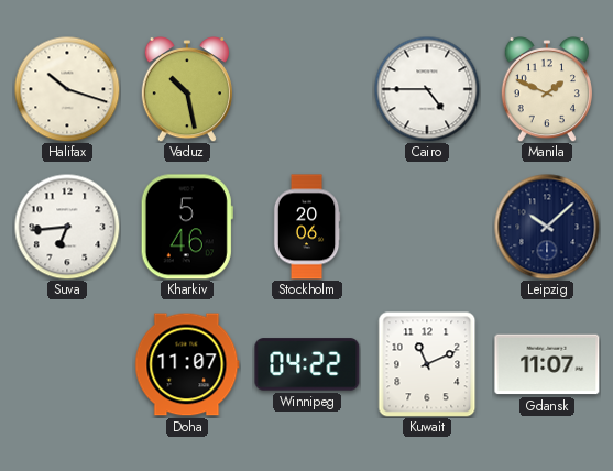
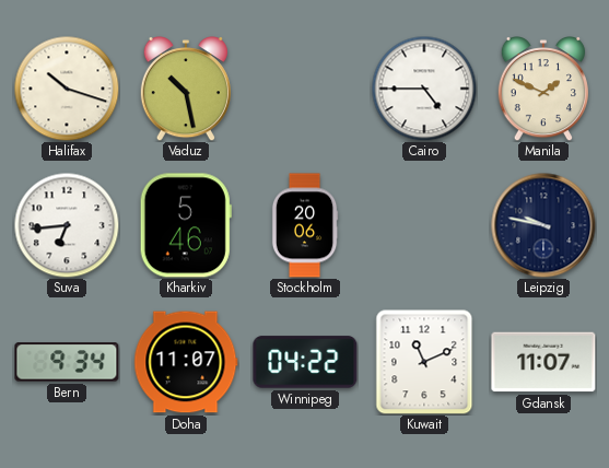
Leipzig: 10:08 -> 9:47 (543, 225)
Bern: none -> 9:34 (67, 362)
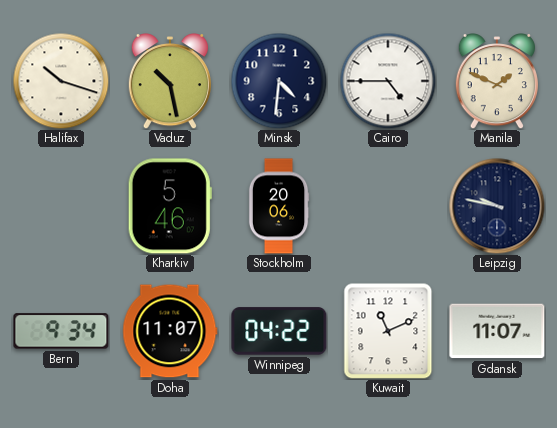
Minsk: none -> 4:31 (279, 81)
Suva: 6:44 -> none (67, 225)
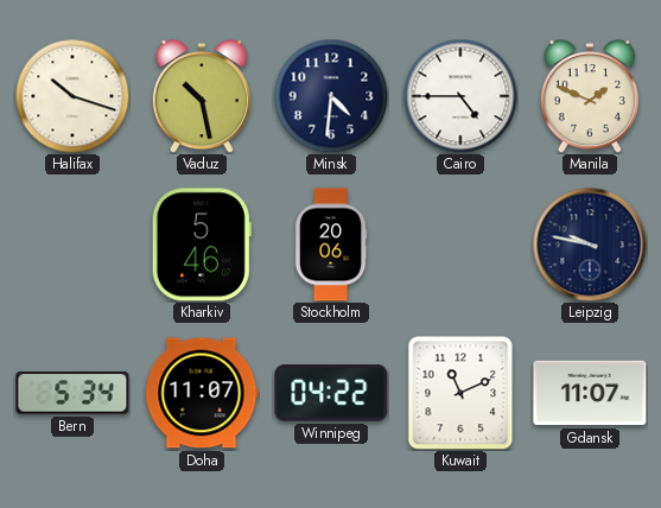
Bern: 9:34 -> 5:34 (72, 393)
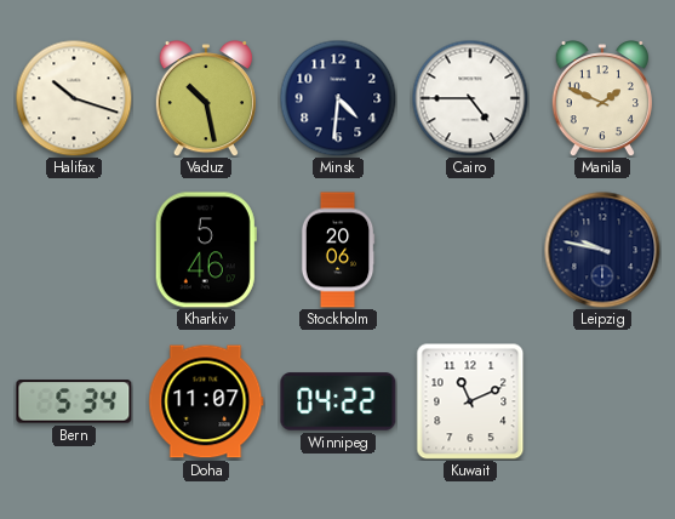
Gdansk: 11:07 -> none (590, 393)
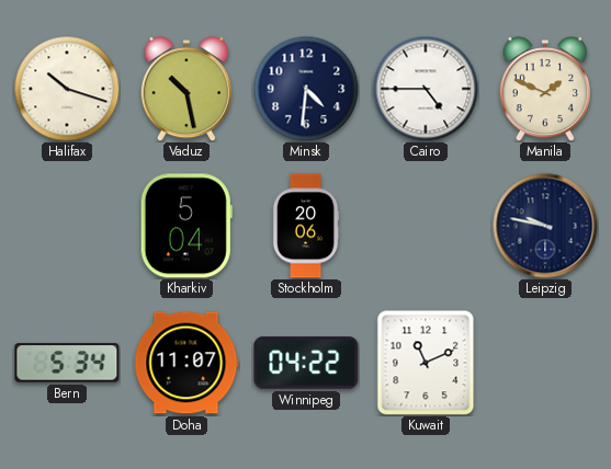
Kharkiv: 5:46 -> 5:04 (186, 226)
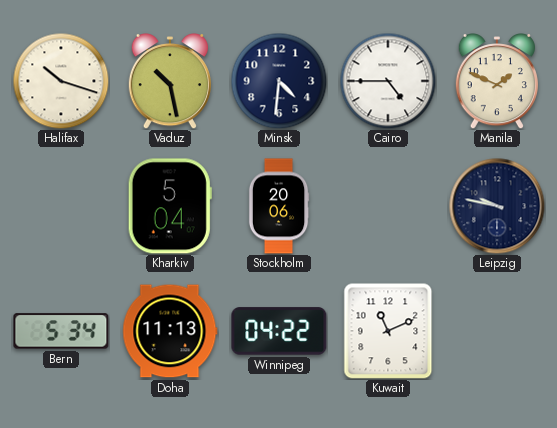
Doha: 11:07 -> 11:13 (170, 331)
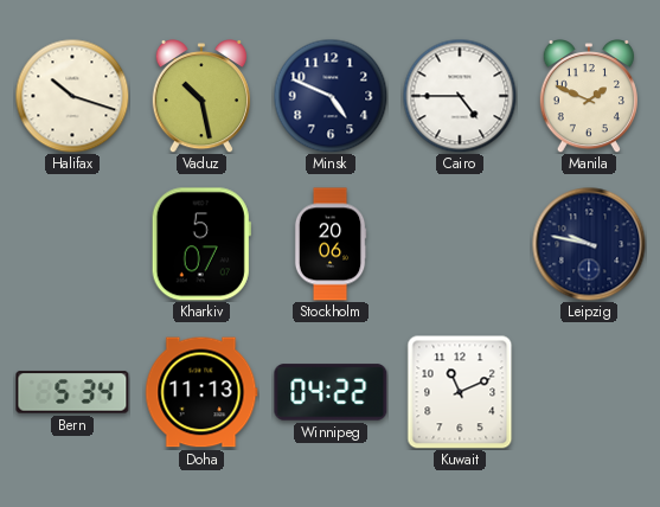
Minsk: 4:31 -> 4:49 (331, 96)
Kharkiv: 5:04 -> 5:07 (201, 244)
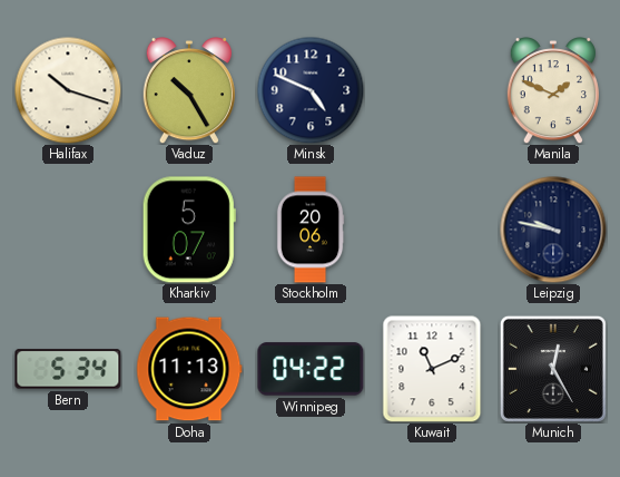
Vaduz: 10:28 -> 10:25 (189, 91)
Cairo: 4:45 -> none (460, 96)
Munich: none -> 12:25 (553, 369)
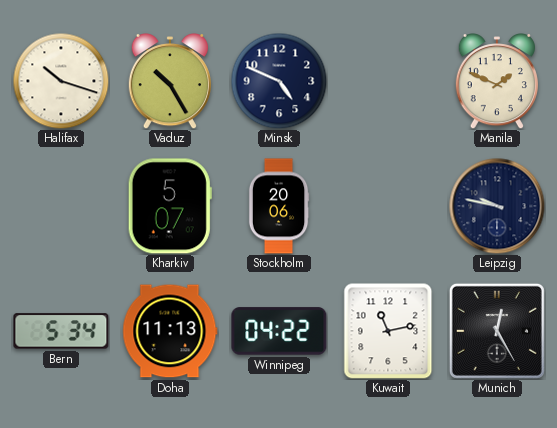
Kuwait: 11:11 -> 11:13 (388, 331)
